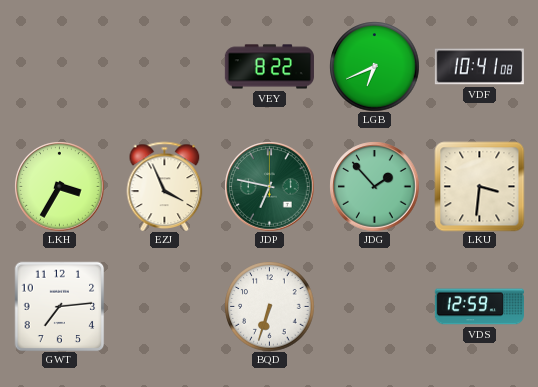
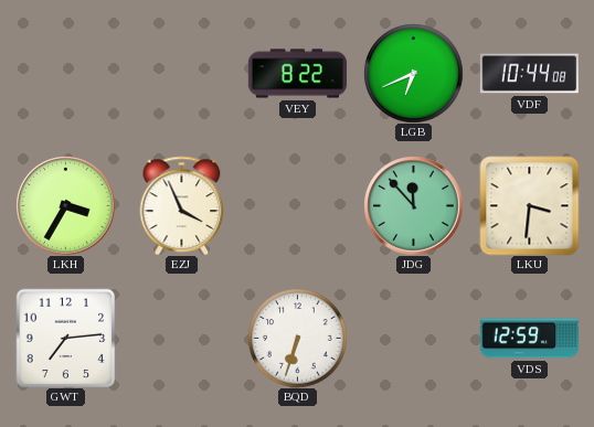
VDF: 10:41 -> 10:44 (529, 74)
JDP: 6:47 -> none (269, 186)
JDG: 1:53 -> 11:53 (413, 205)
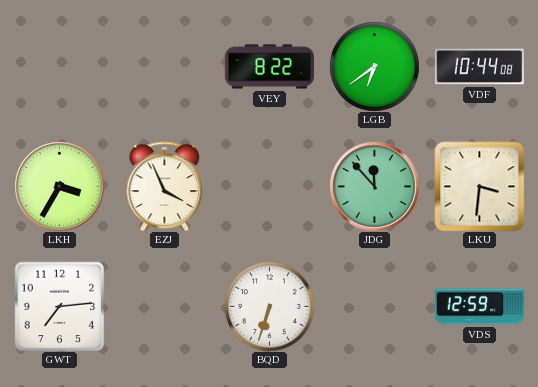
LGB: 6:41 -> 6:39 (374, 66)
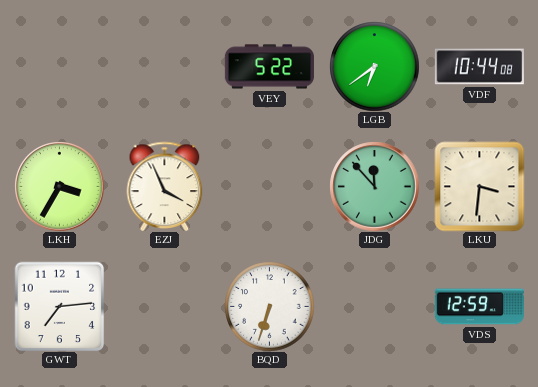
VEY: 8:22 -> 5:22 (269, 67)
